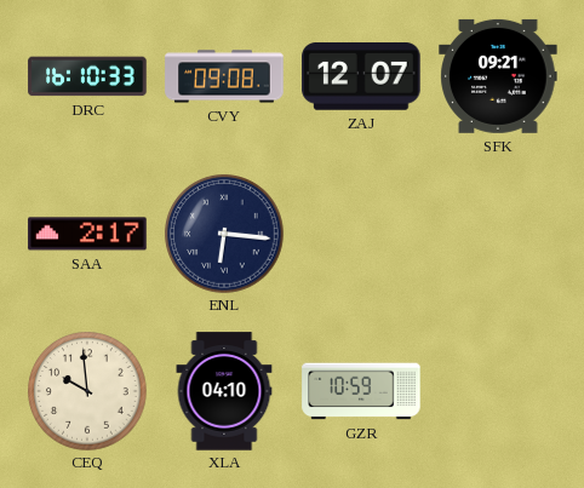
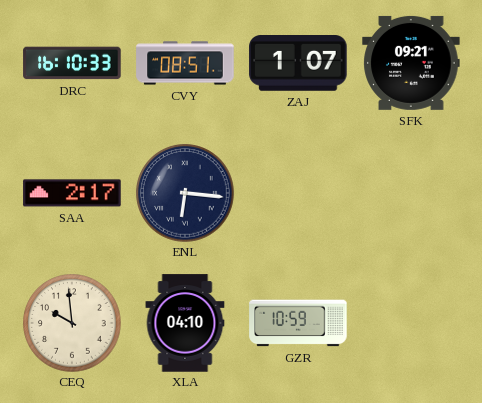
CVY: 09:08 -> 08:51 (185, 63)
ZAJ: 12:07 -> 1:07 (298, 64)
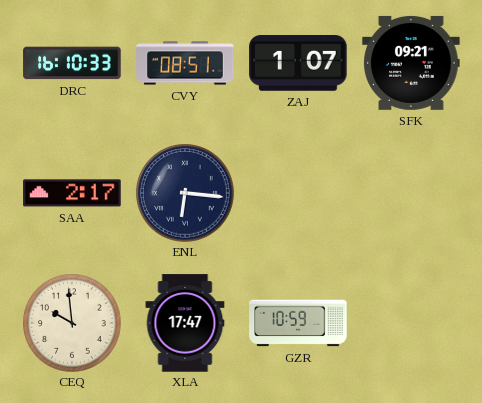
XLA: 04:10 -> 17:47 (185, 323)
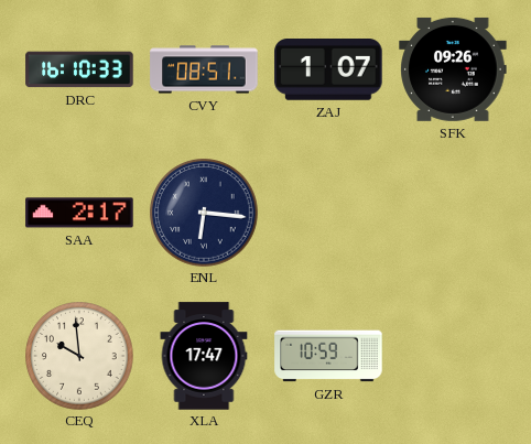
SFK: 09:21 -> 09:26 (453, 69)
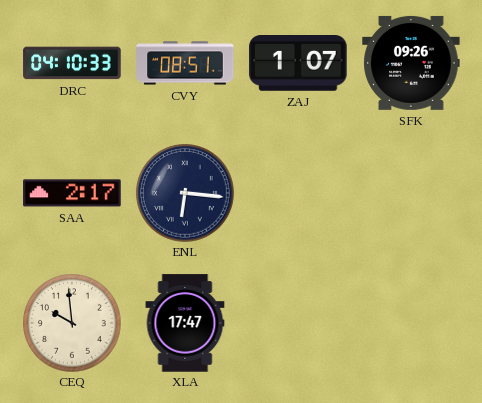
DRC: 16:10 -> 04:10 (72, 63)
GZR: 10:59 -> none (328, 356)
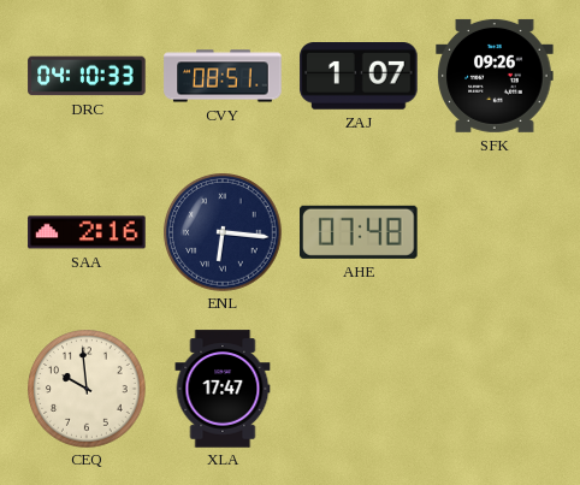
SAA: 2:17 -> 2:16 (87, 232)
AHE: none -> 07:48 (360, 232)
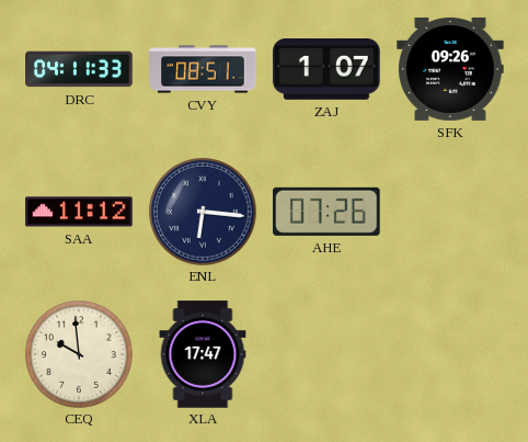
DRC: 04:10 -> 04:11 (79, 69)
SAA: 2:16 -> 11:12 (79, 212)
AHE: 07:48 -> 07:26 (328, 212)
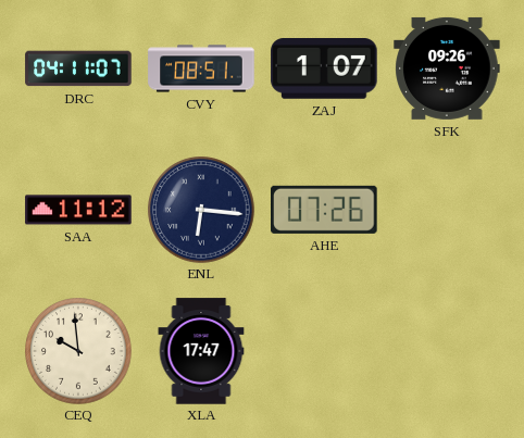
DRC: 04:11:33 -> 04:11:07 (78, 68)
